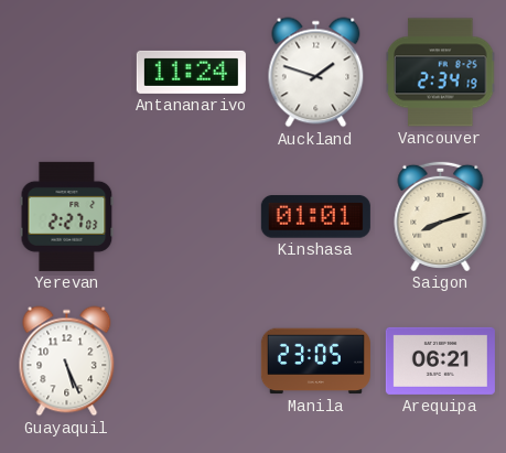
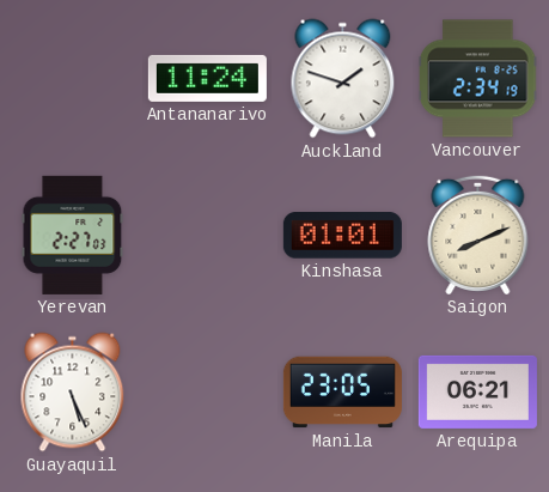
Saigon: 8:12 -> 8:11 (478, 235)
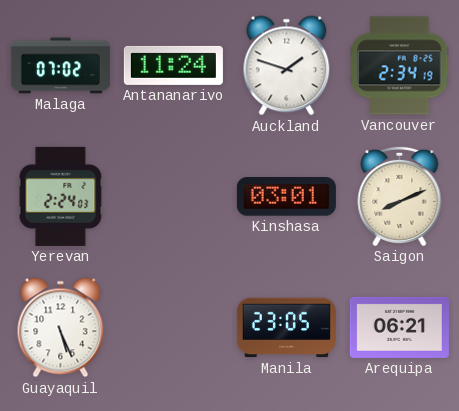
Malaga: none -> 07:02 (60, 66)
Yerevan: 2:27 -> 2:24 (61, 196)
Kinshasa: 01:01 -> 03:01 (286, 197)
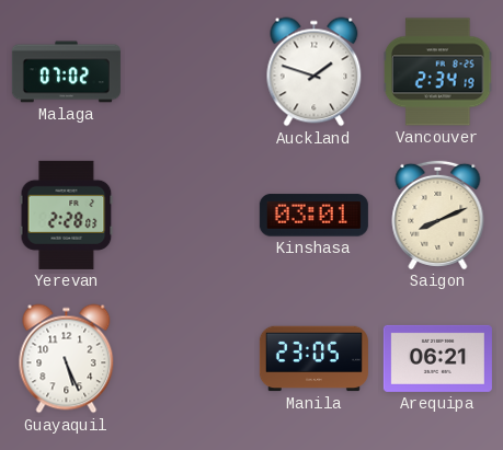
Antananarivo: 11:24 -> none (173, 65)
Yerevan: 2:24 -> 2:28 (67, 215)
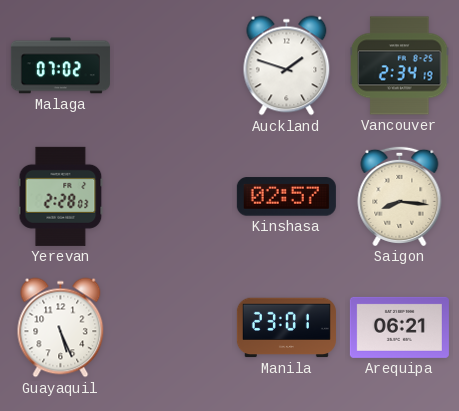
Kinshasa: 03:01 -> 02:57 (286, 197)
Saigon: 8:11 -> 8:16 (400, 196)
Manila: 23:05 -> 23:01 (286, 328)
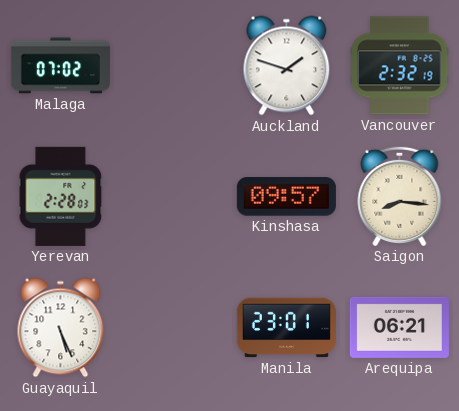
Vancouver: 2:34 -> 2:32 (400, 66)
Kinshasa: 02:57 -> 09:57 (286, 197)
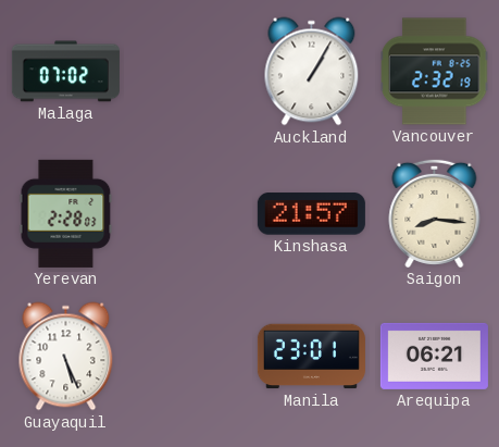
Auckland: 1:48 -> 1:05 (312, 72)
Kinshasa: 09:57 -> 21:57 (311, 214)
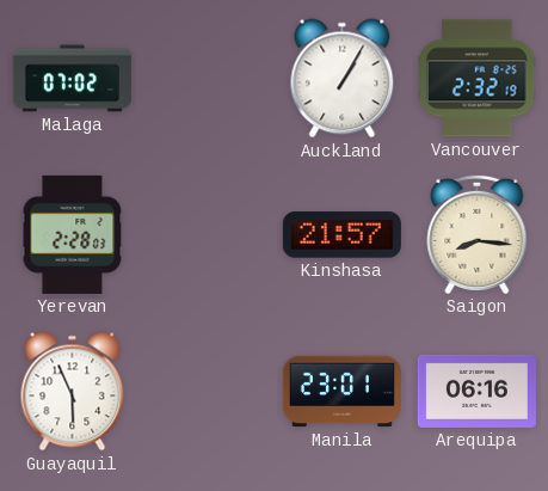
Guayaquil: 5:26 -> 5:56 (73, 392)
Arequipa: 06:21 -> 06:16 (476, 391)
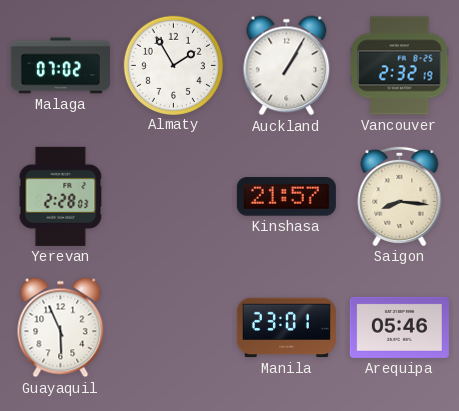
Almaty: none -> 1:55 (173, 65)
Arequipa: 06:16 -> 05:46 (399, 327)
